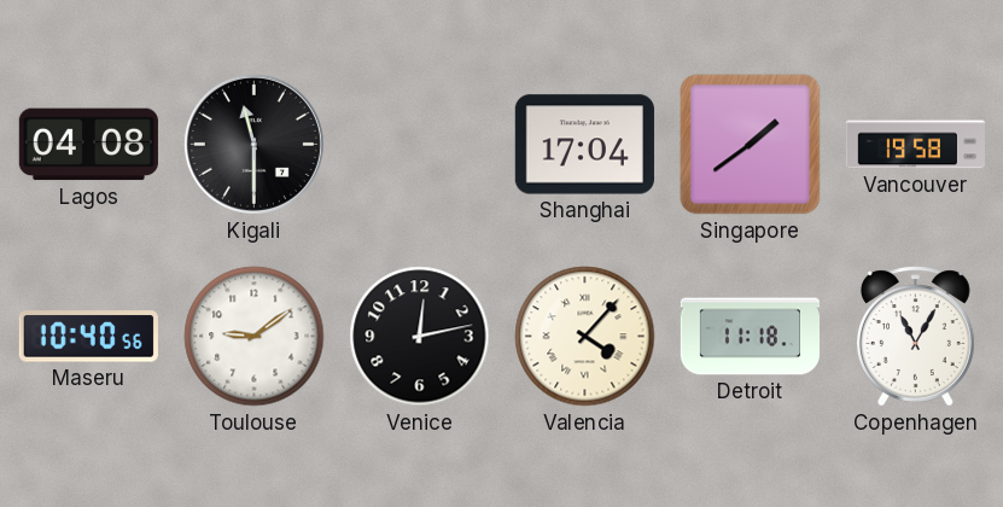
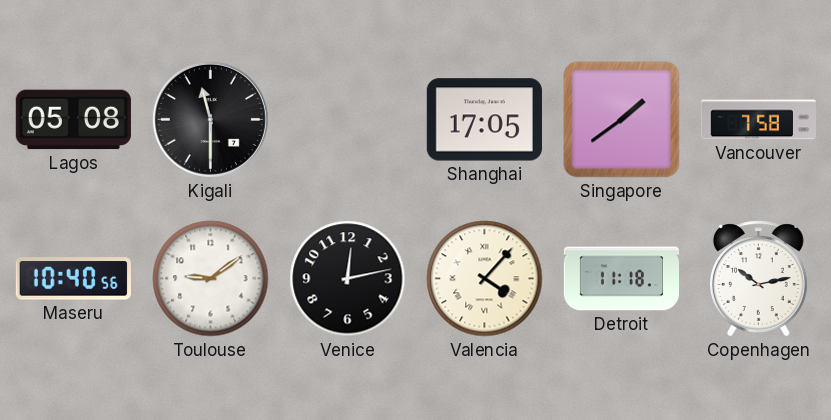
Lagos: 04:08 -> 05:08 (73, 120)
Shanghai: 17:04 -> 17:05 (484, 120)
Vancouver: 19:58 -> 7:58 (758, 120)
Copenhagen: 11:05 -> 10:13 (758, 279)
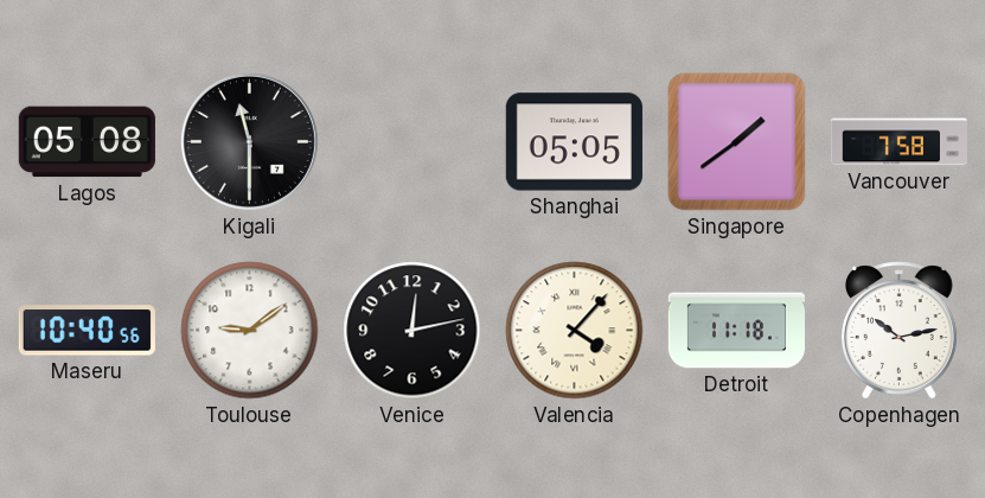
Shanghai: 17:05 -> 05:05 (574, 142)
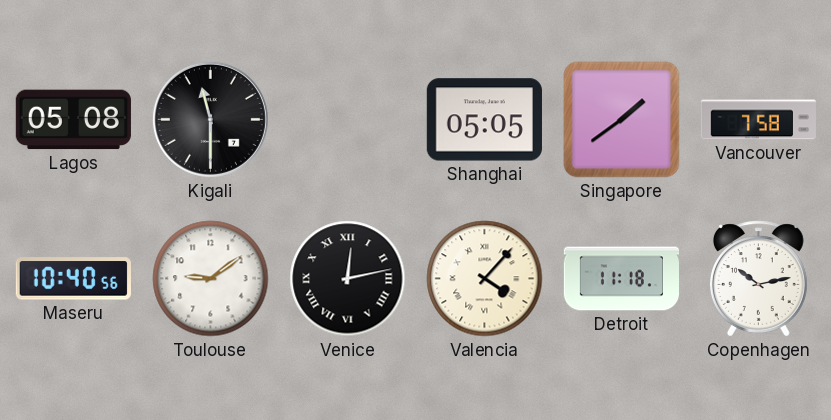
Venice numerals: Arabic -> Roman (348, 279)
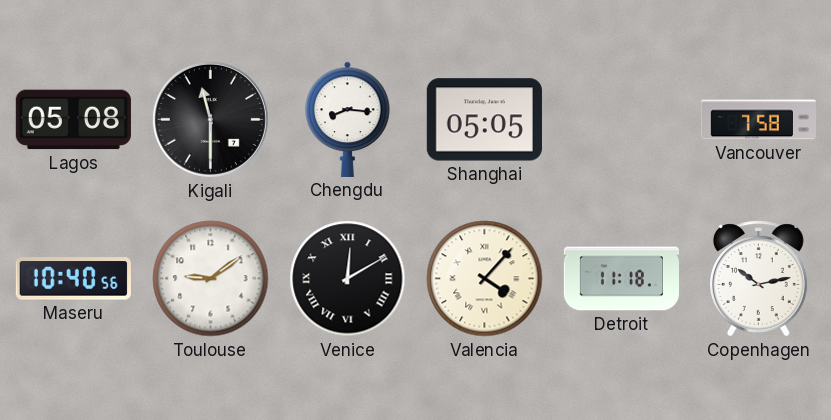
Chengdu: none -> 8:16 (348, 119)
Singapore: 1:39 -> none (622, 120)
Venice: 12:13 -> 12:10 (348, 279)
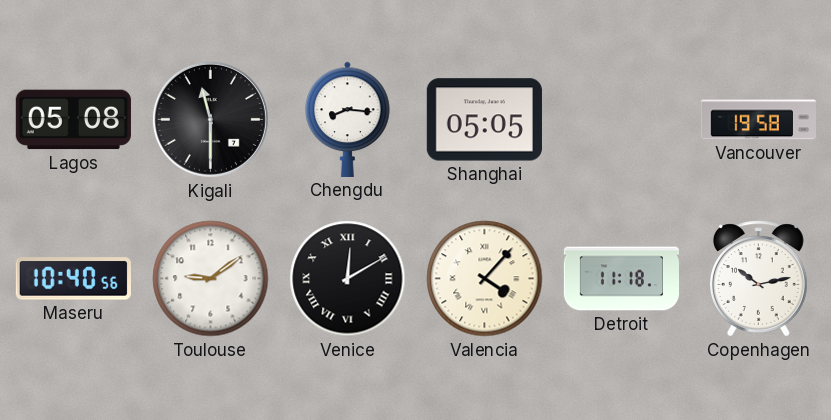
Vancouver: 7:58 -> 19:58 (758, 120)
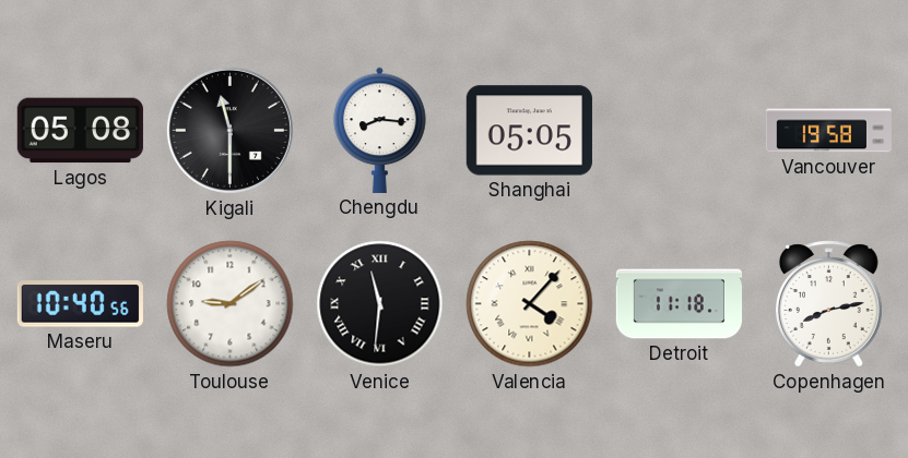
Venice: 12:10 -> 11:31 (380, 304)
Copenhagen: 10:13 -> 8:13 (828, 304)
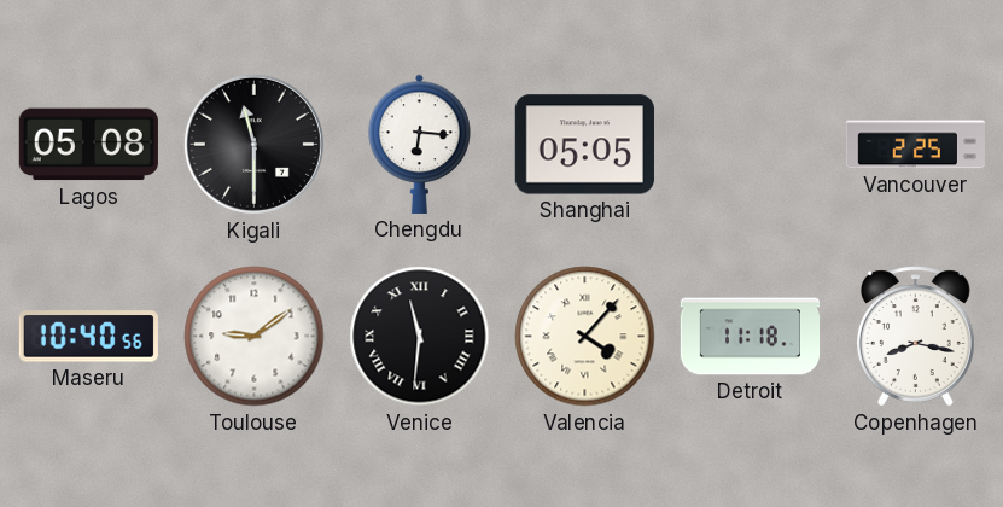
Chengdu: 8:16 -> 6:16 (420, 144)
Vancouver: 19:58 -> 2:25 (915, 145)
Copenhagen: 8:13 -> 8:17 (915, 337)
